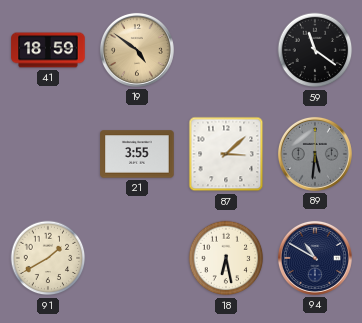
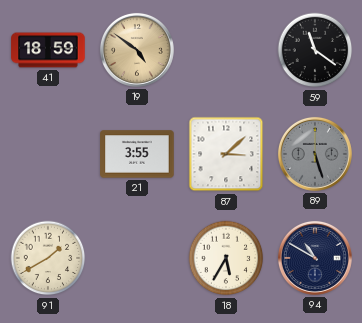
89: 5:31 -> 5:27 (315, 154)
18: 6:28 -> 5:35 (226, 258)
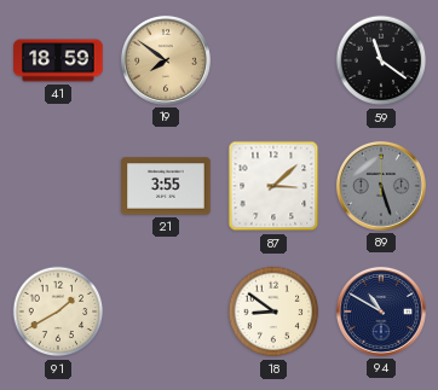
19: 4:51 -> 7:51 (166, 60)
18: 5:35 -> 8:51 (273, 312)
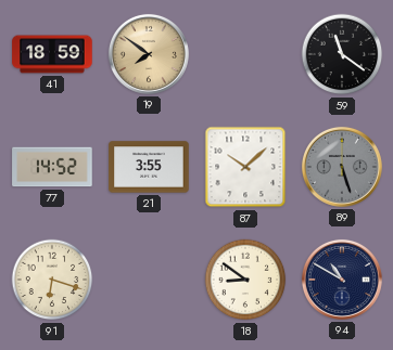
77: none -> 14:52 (52, 167)
87: 3:08 -> 10:08 (245, 167)
91: 1:40 -> 6:18 (52, 280)
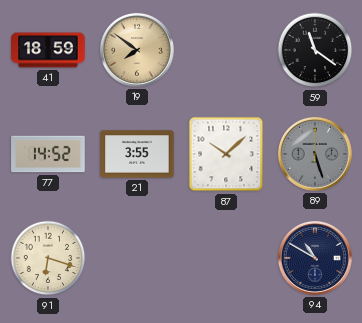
18: 8:51 -> none (245, 280)
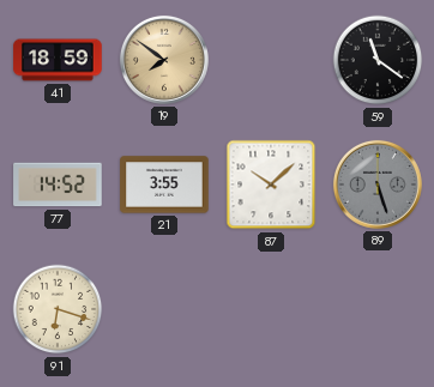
94: 10:50 -> none (315, 258)
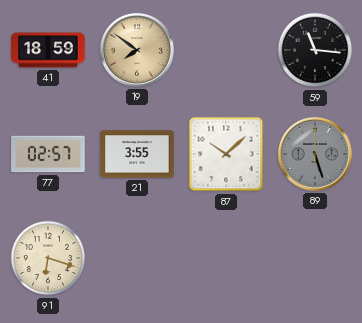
59: 11:21 -> 11:16 (315, 50)
77: 14:52 -> 02:57 (48, 154)
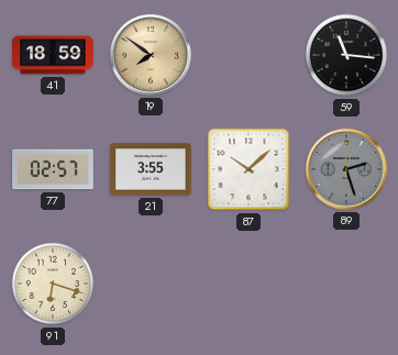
89: 5:27 -> 2:27 (346, 169)
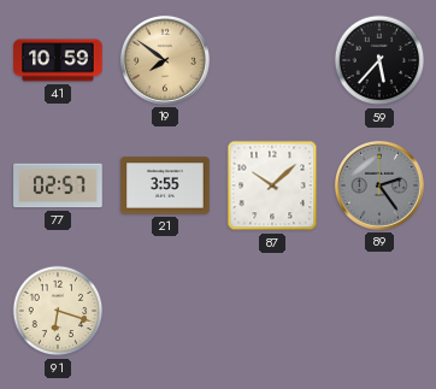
41: 18:59 -> 10:59 (58, 60)
59: 11:16 -> 5:37 (379, 60)
89: 2:27 -> 2:24 (379, 185)
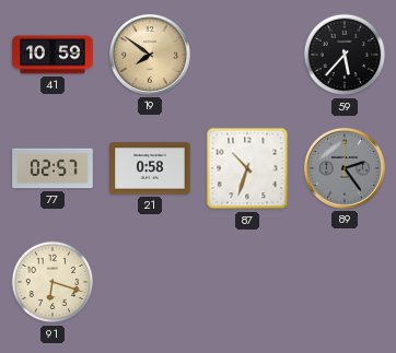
21: 3:55 -> 0:58 (150, 168)
87: 10:08 -> 10:33 (247, 168)
